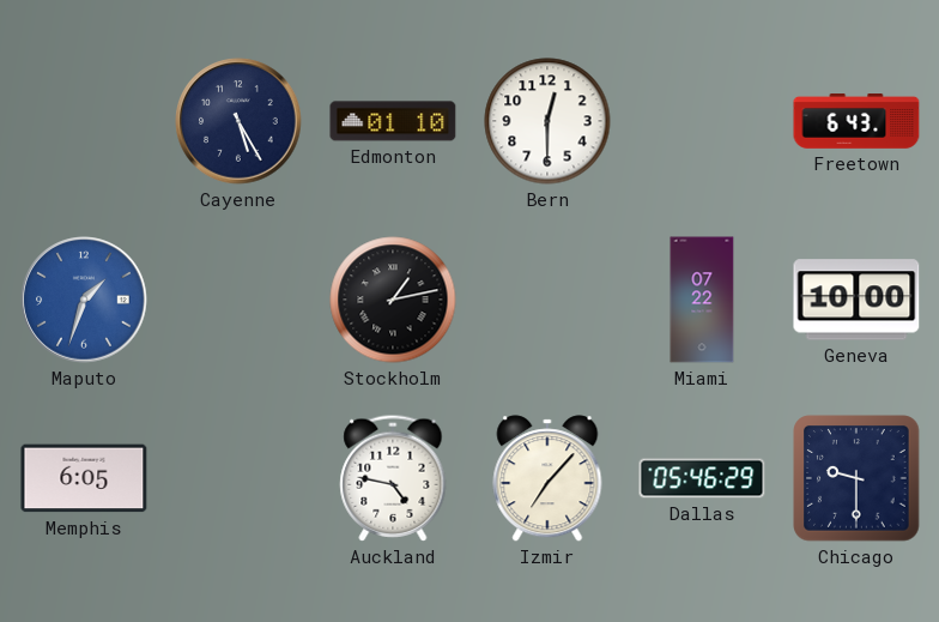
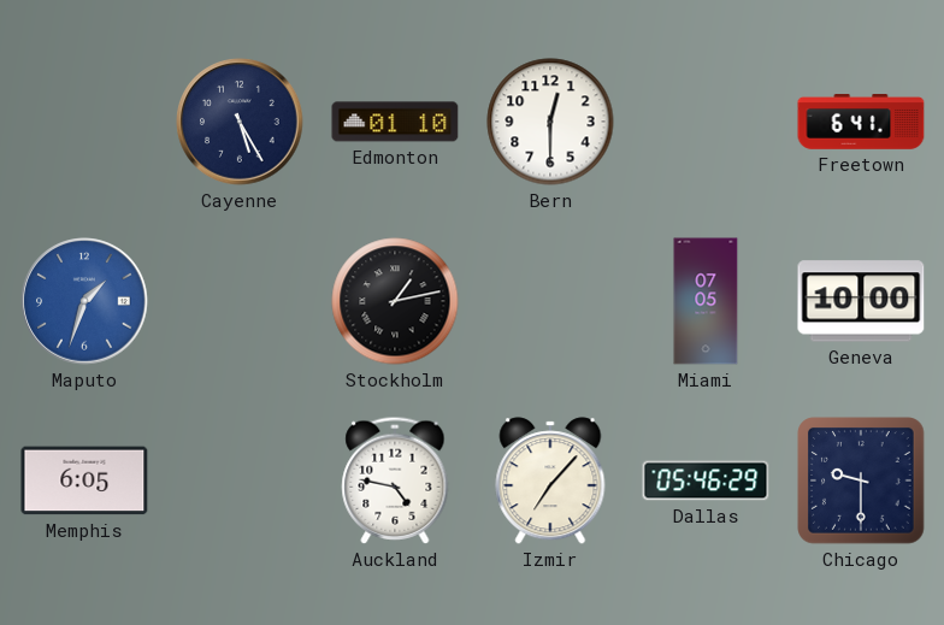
Freetown: 6:43 -> 6:41 (861, 122)
Miami: 07:22 -> 07:05 (706, 301)
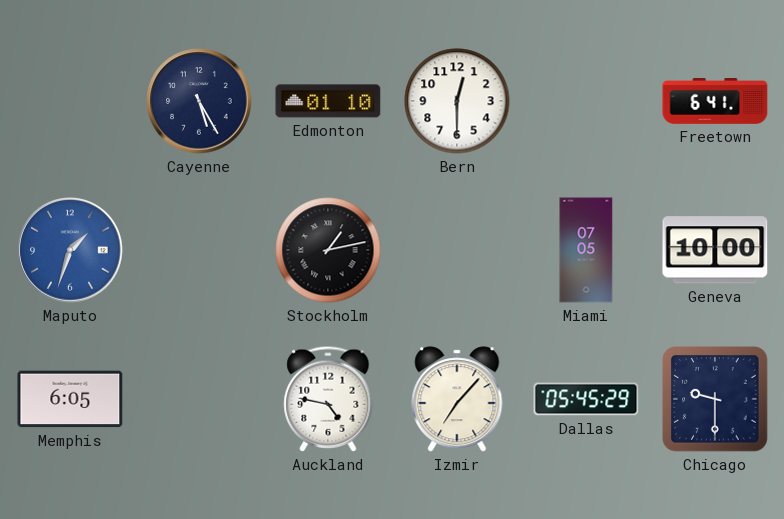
Dallas: 05:46 -> 05:45 (586, 399)
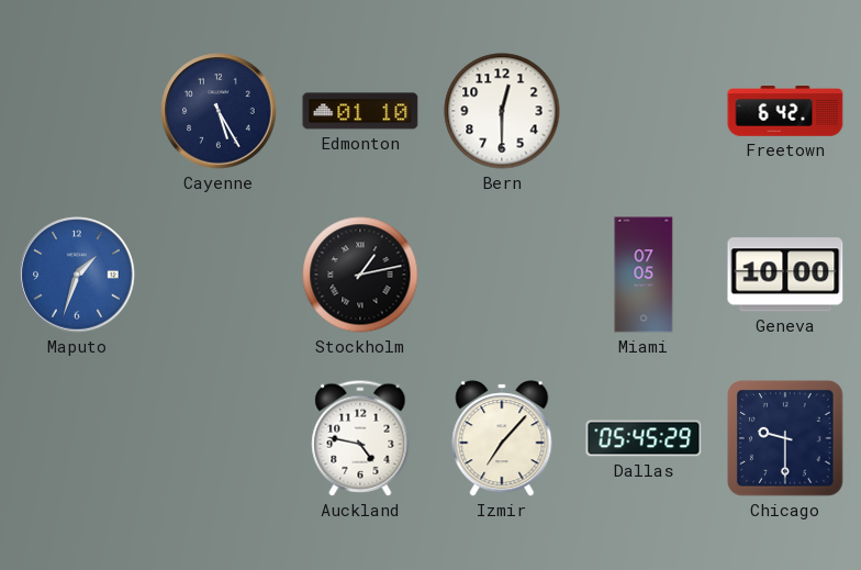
Freetown: 6:41 -> 6:42 (785, 111)
Memphis: 6:05 -> none (70, 399)
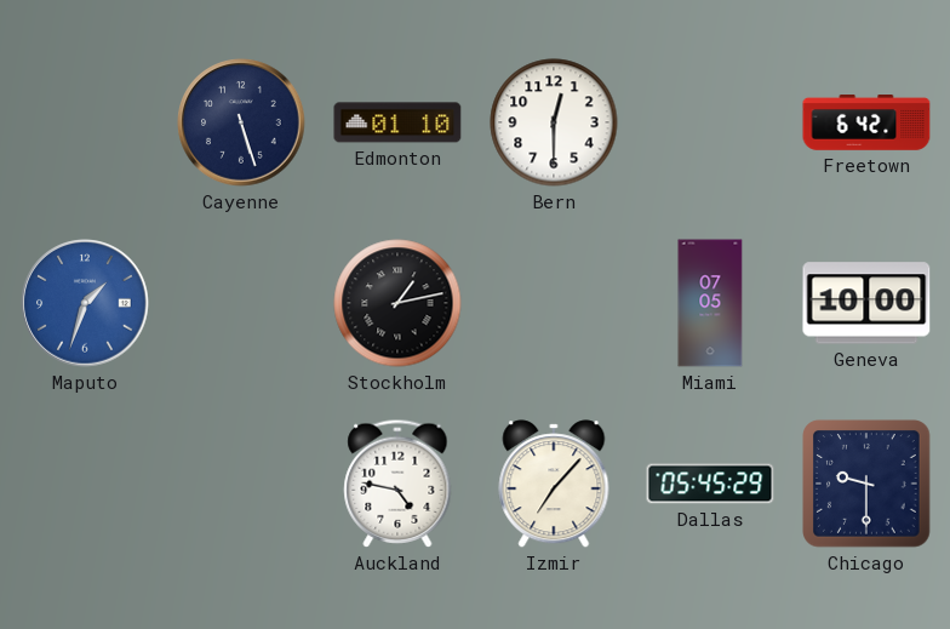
Cayenne: 5:25 -> 5:27 (241, 122)
